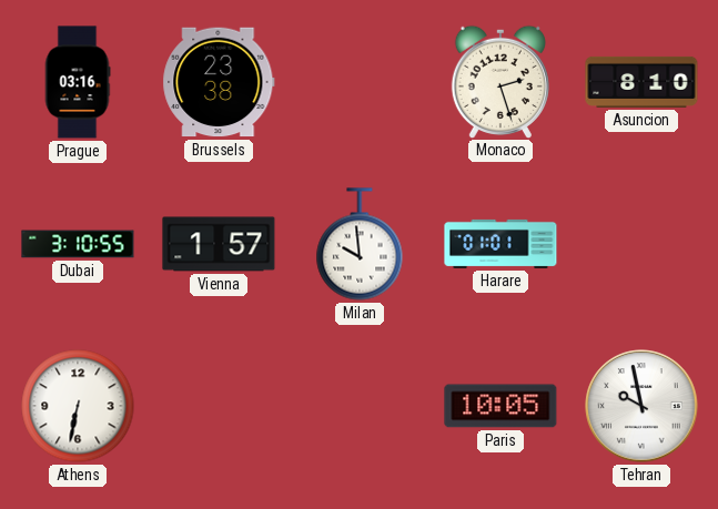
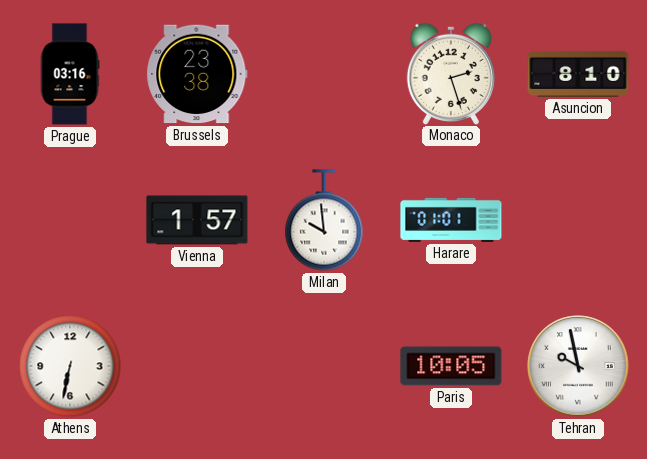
Dubai: 3:10 -> none (78, 244)
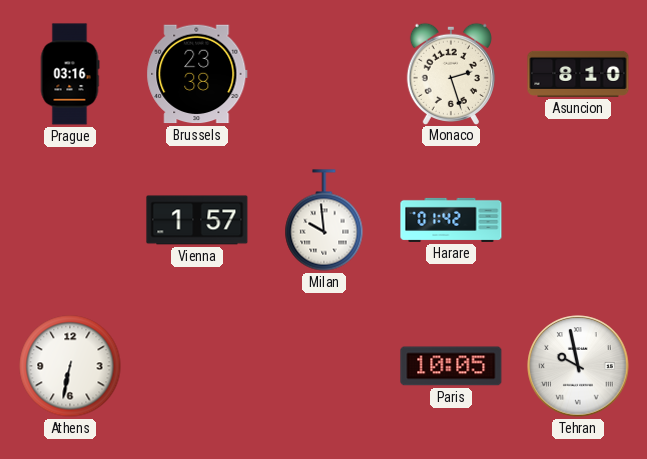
Harare: 01:01 -> 01:42 (451, 220)
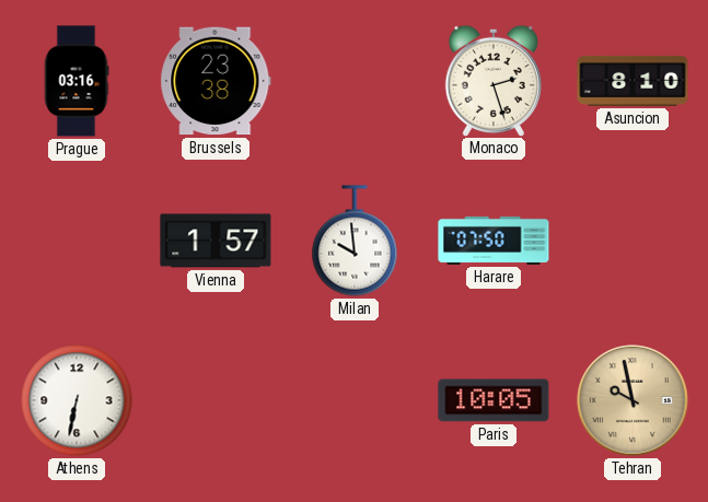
Harare: 01:42 -> 07:50 (494, 241)
Tehran dial: white -> champagne (632, 400)
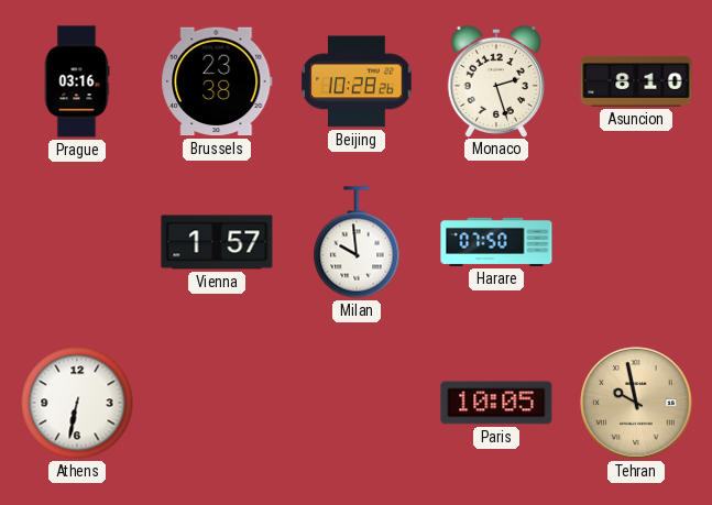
Beijing: none -> 10:28 (357, 81)
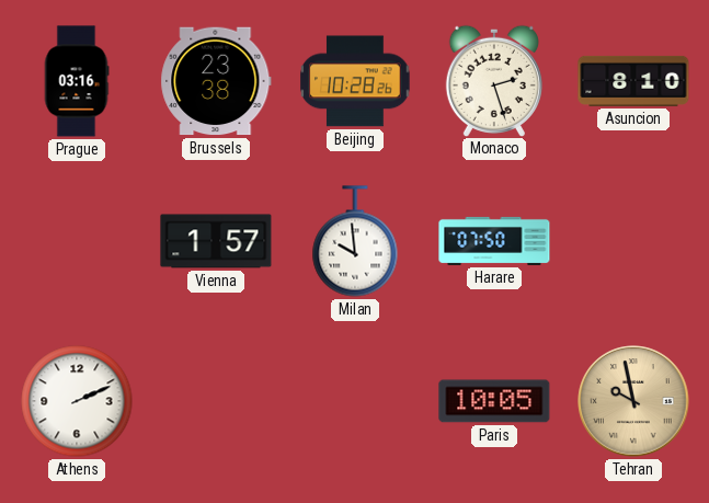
Athens: 6:32 -> 2:11 (77, 401)
